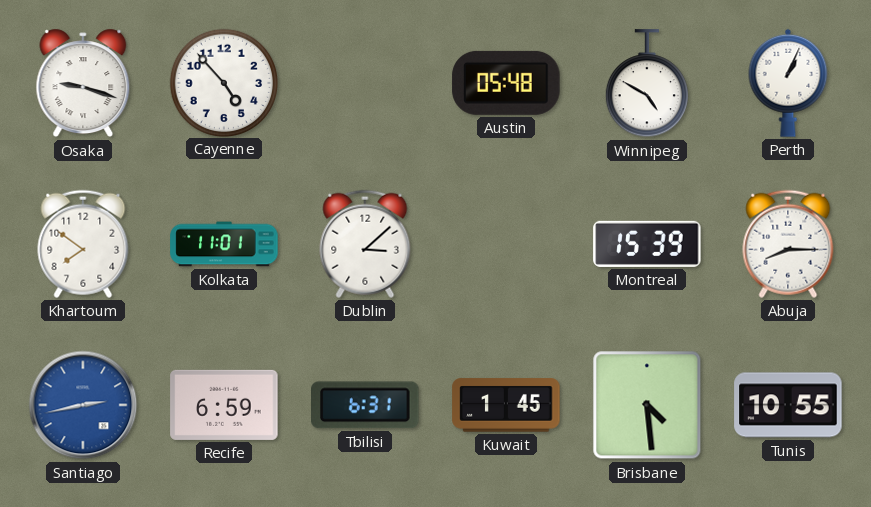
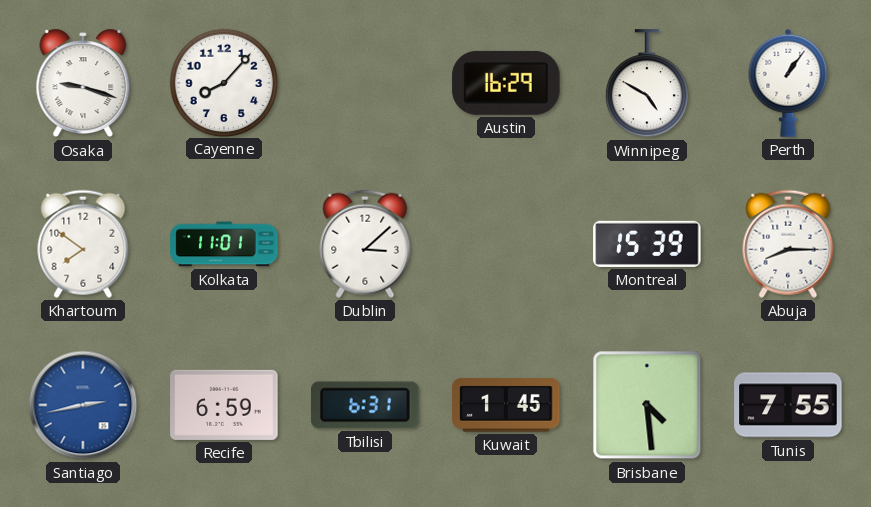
Cayenne: 4:53 -> 8:07 (223, 82)
Austin: 05:48 -> 16:29 (506, 83)
Perth: 1:04 -> 1:06 (788, 83)
Tunis: 10:55 -> 7:55 (788, 405)
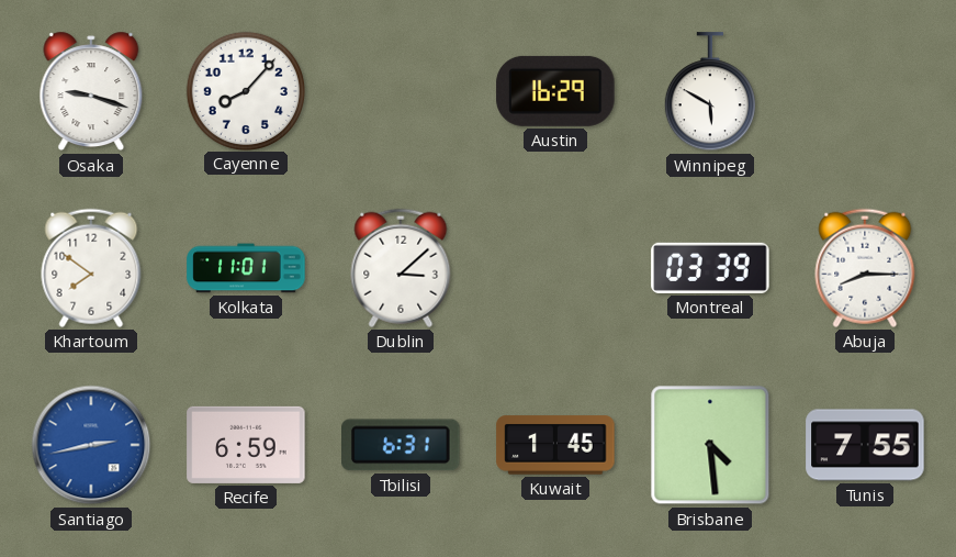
Winnipeg: 4:50 -> 5:50 (710, 92)
Perth: 1:06 -> none (788, 83)
Montreal: 15:39 -> 03:39 (710, 268)
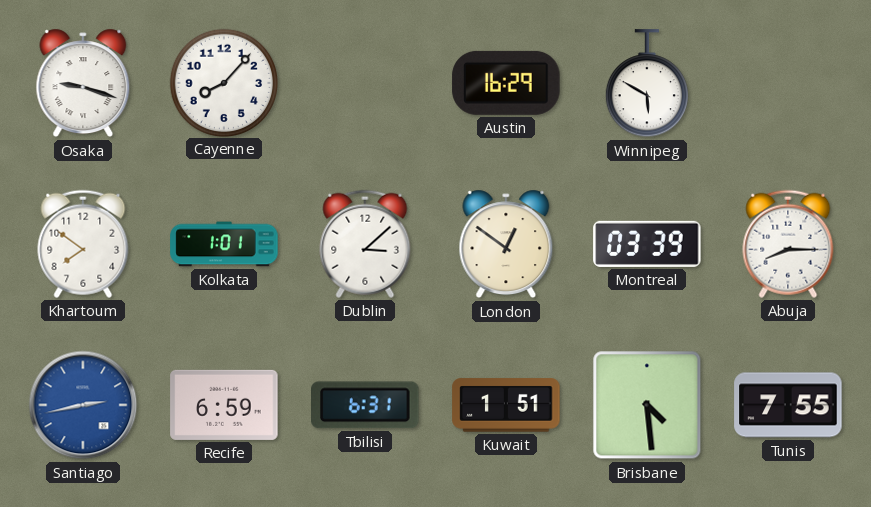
Kolkata: 11:01 -> 1:01 (224, 244)
London: none -> 12:51 (506, 244)
Kuwait: 1:45 -> 1:51 (506, 405)
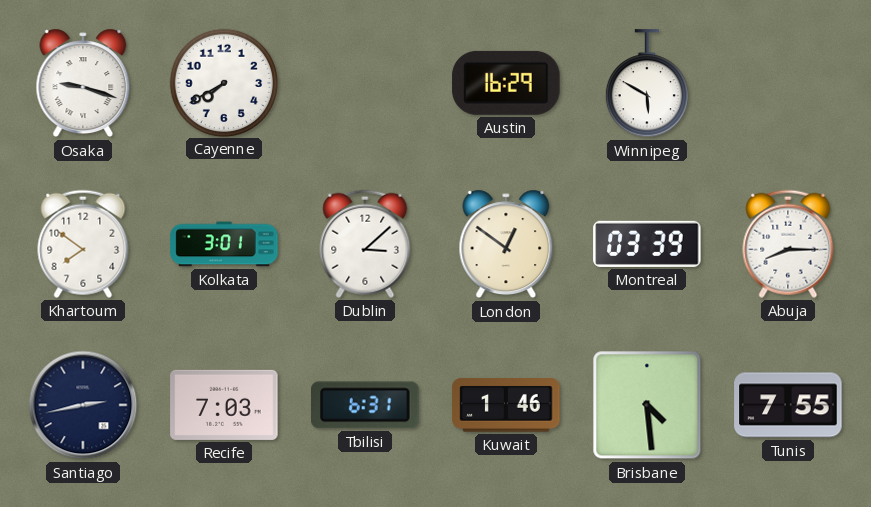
Cayenne: 8:07 -> 7:40 (223, 82)
Kolkata: 1:01 -> 3:01 (224, 244)
Santiago dial: blue -> navy (83, 405)
Recife: 6:59 -> 7:03 (224, 405)
Kuwait: 1:51 -> 1:46 (506, 405)
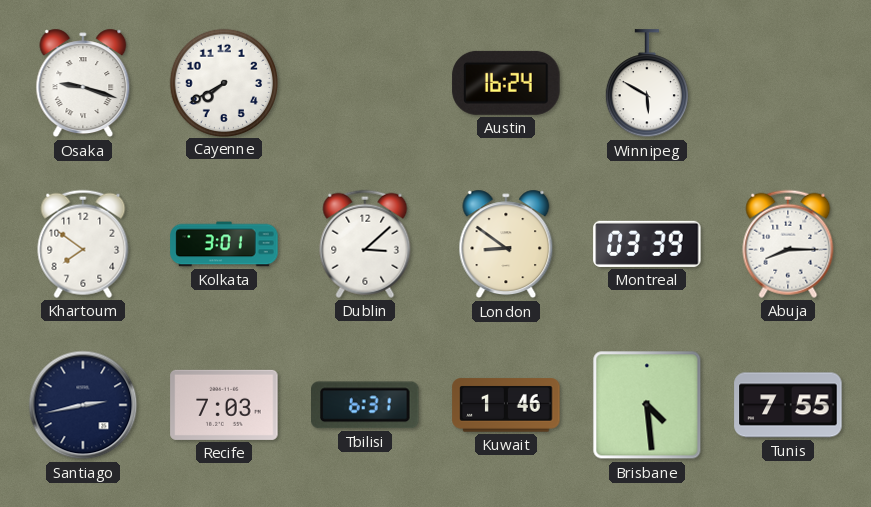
Austin: 16:29 -> 16:24 (506, 83)
London: 12:51 -> 8:51 (506, 244)
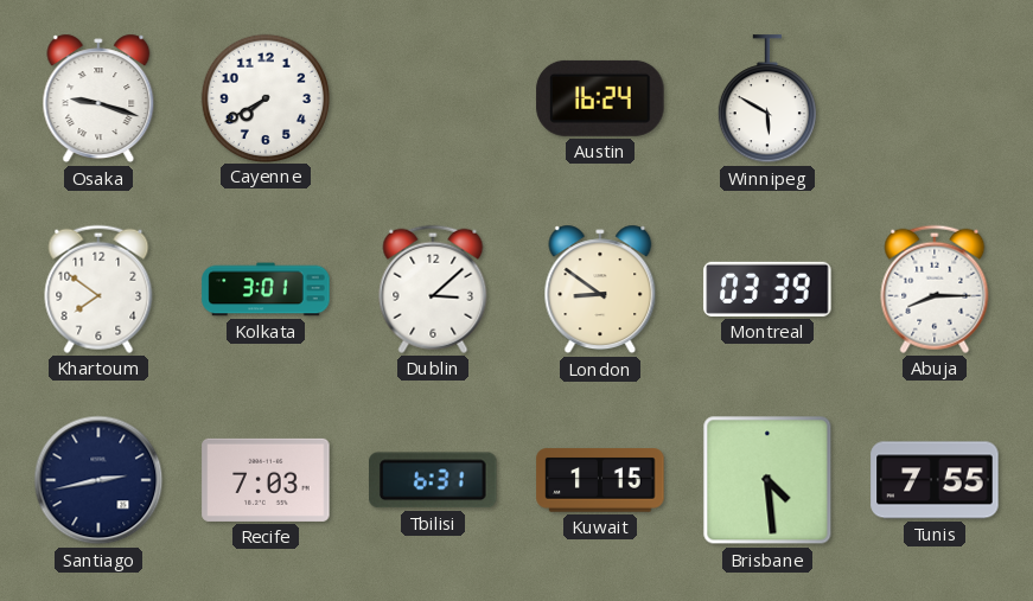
Kuwait: 1:46 -> 1:15 (600, 480)
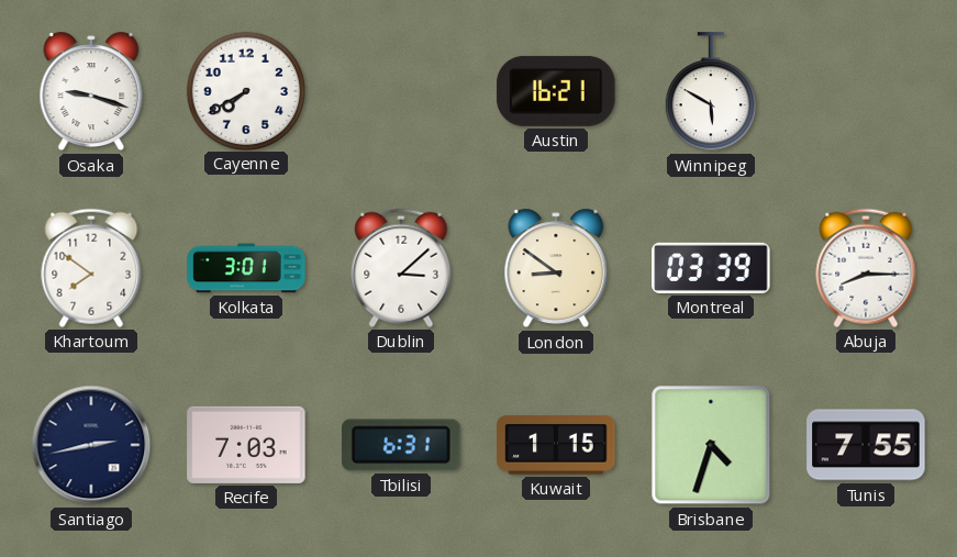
Austin: 16:24 -> 16:21 (556, 91)
Brisbane: 4:29 -> 4:33 (711, 445)
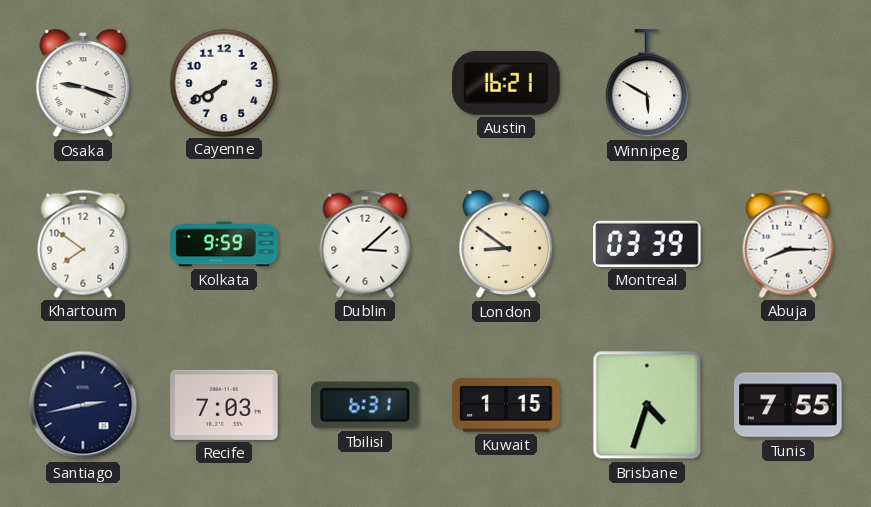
Kolkata: 3:01 -> 9:59 (224, 244)
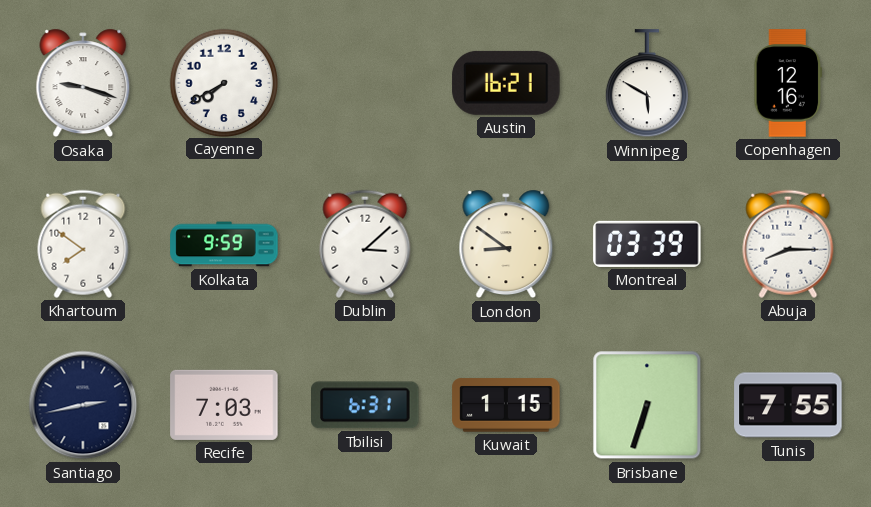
Copenhagen: none -> 12:16 (788, 83)
Brisbane: 4:33 -> 6:33 (647, 405)
